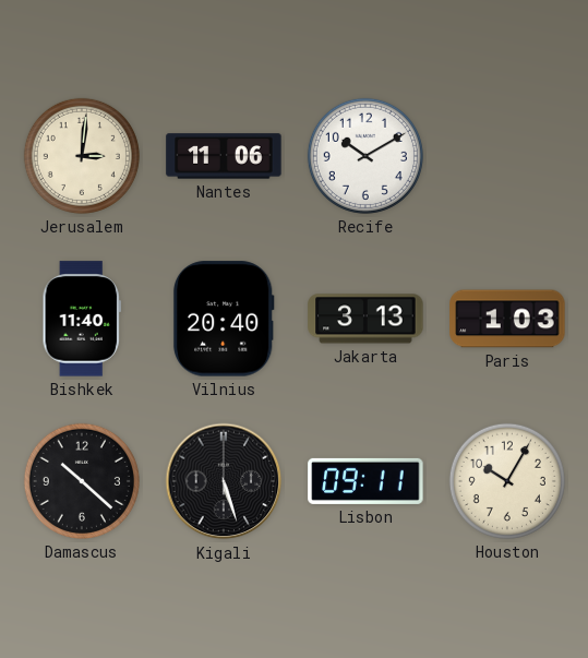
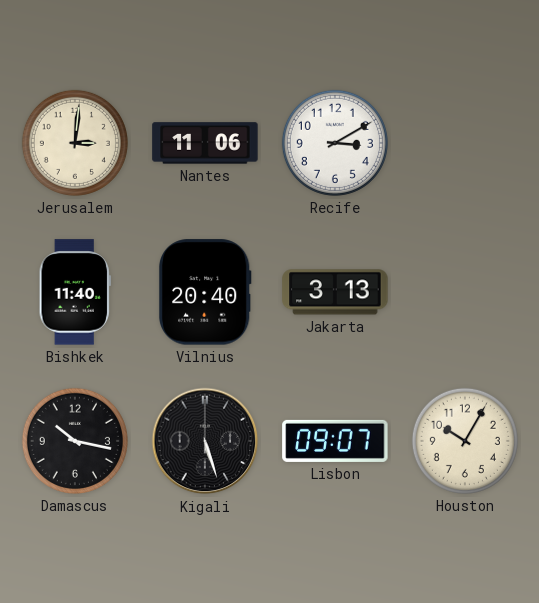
Recife: 10:10 -> 3:10 (335, 143)
Paris: 1:03 -> none (507, 319)
Damascus: 10:22 -> 10:17 (75, 441)
Lisbon: 09:11 -> 09:07 (335, 441)
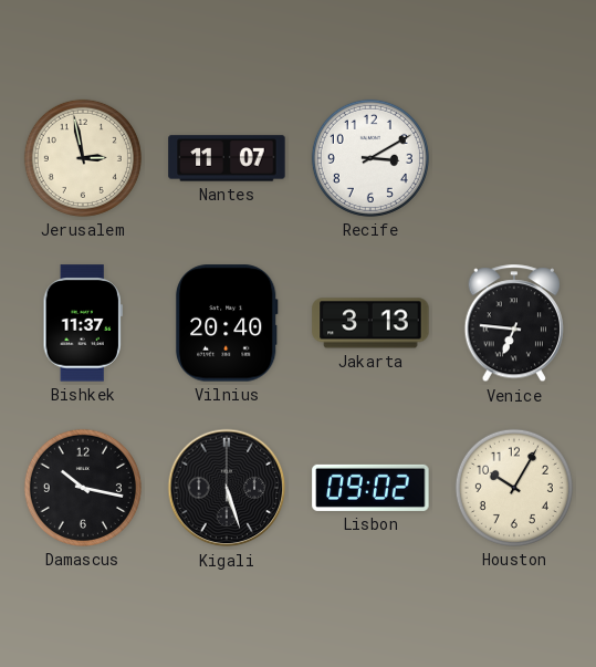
Jerusalem: 3:01 -> 2:58 (83, 158)
Nantes: 11:06 -> 11:07 (227, 158)
Bishkek: 11:40 -> 11:37 (83, 323)
Venice: none -> 6:46 (513, 324)
Lisbon: 09:07 -> 09:02 (370, 488)
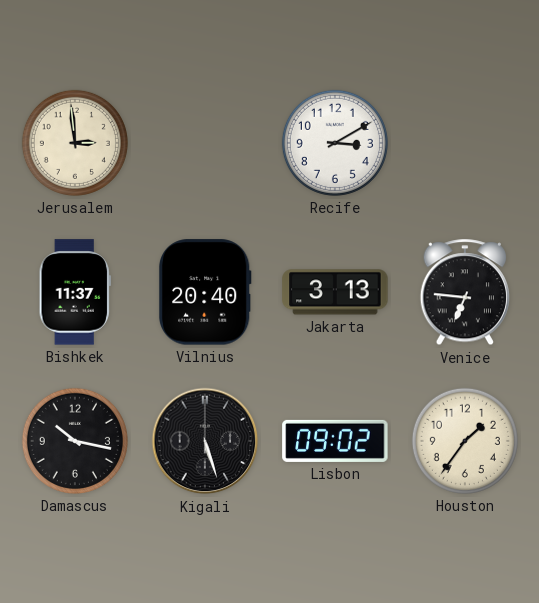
Jerusalem: 2:58 -> 2:59 (75, 143)
Nantes: 11:07 -> none (227, 158)
Houston: 10:05 -> 1:36 (465, 441)
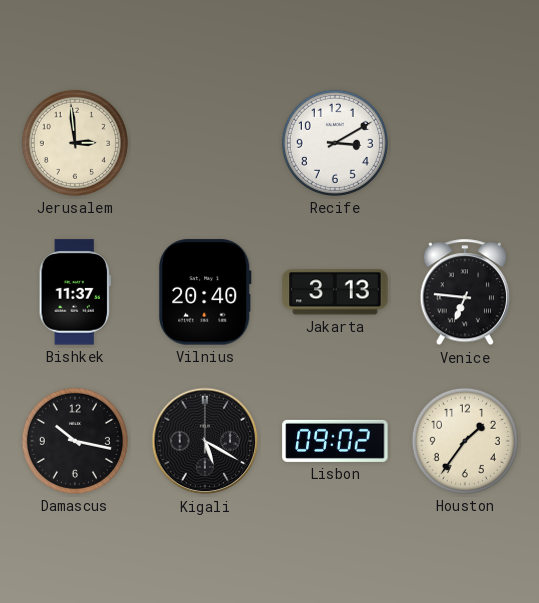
Kigali: 5:27 -> 5:20 (205, 441)
